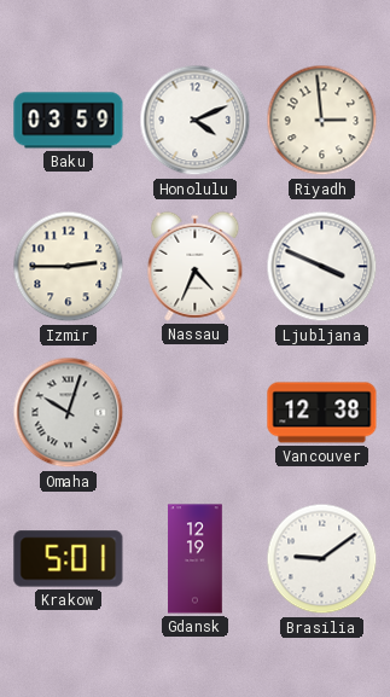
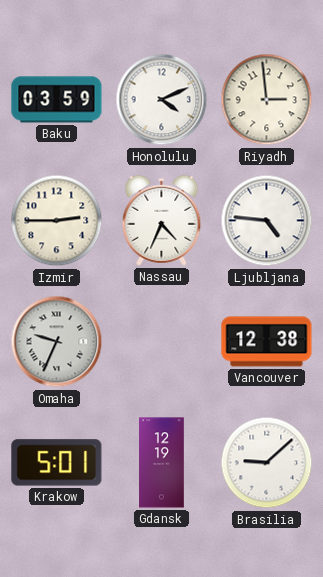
Ljubljana: 3:49 -> 4:46 (267, 221)
Omaha: 10:03 -> 9:34 (57, 342)
Brasilia: 9:09 -> 9:08 (267, 463)
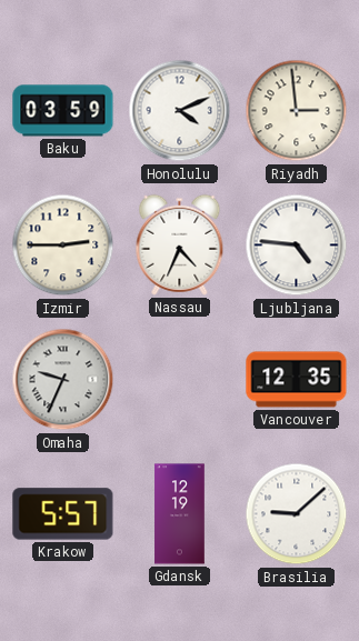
Vancouver: 12:38 -> 12:35 (297, 380)
Krakow: 5:01 -> 5:57 (63, 514)
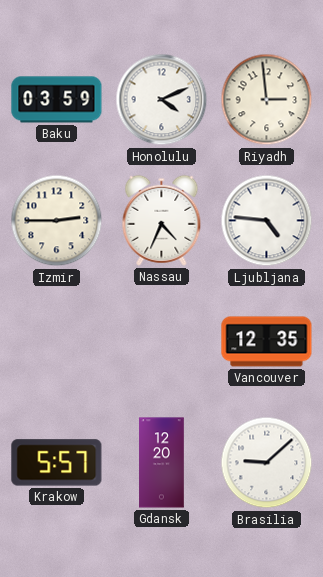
Omaha: 9:34 -> none (63, 380)
Gdansk: 12:19 -> 12:20 (162, 463)
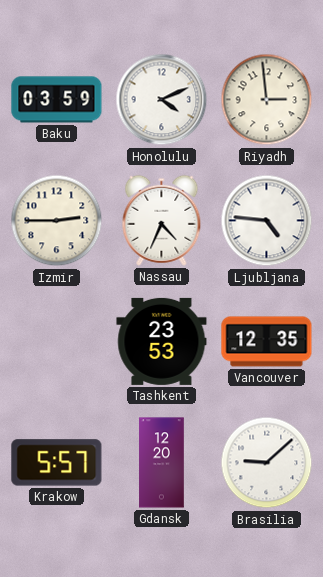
Tashkent: none -> 23:53 (162, 341)
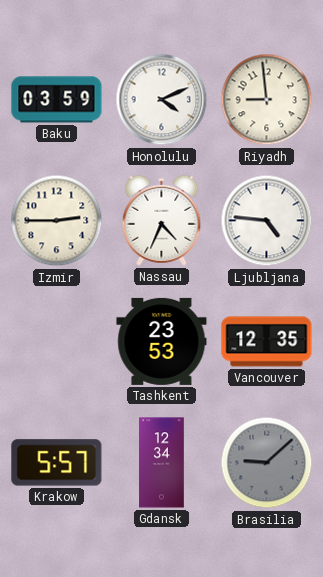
Riyadh: 2:59 -> 8:59 (267, 100)
Gdansk: 12:20 -> 12:34 (162, 463)
Brasilia dial: white -> grey (267, 463)
